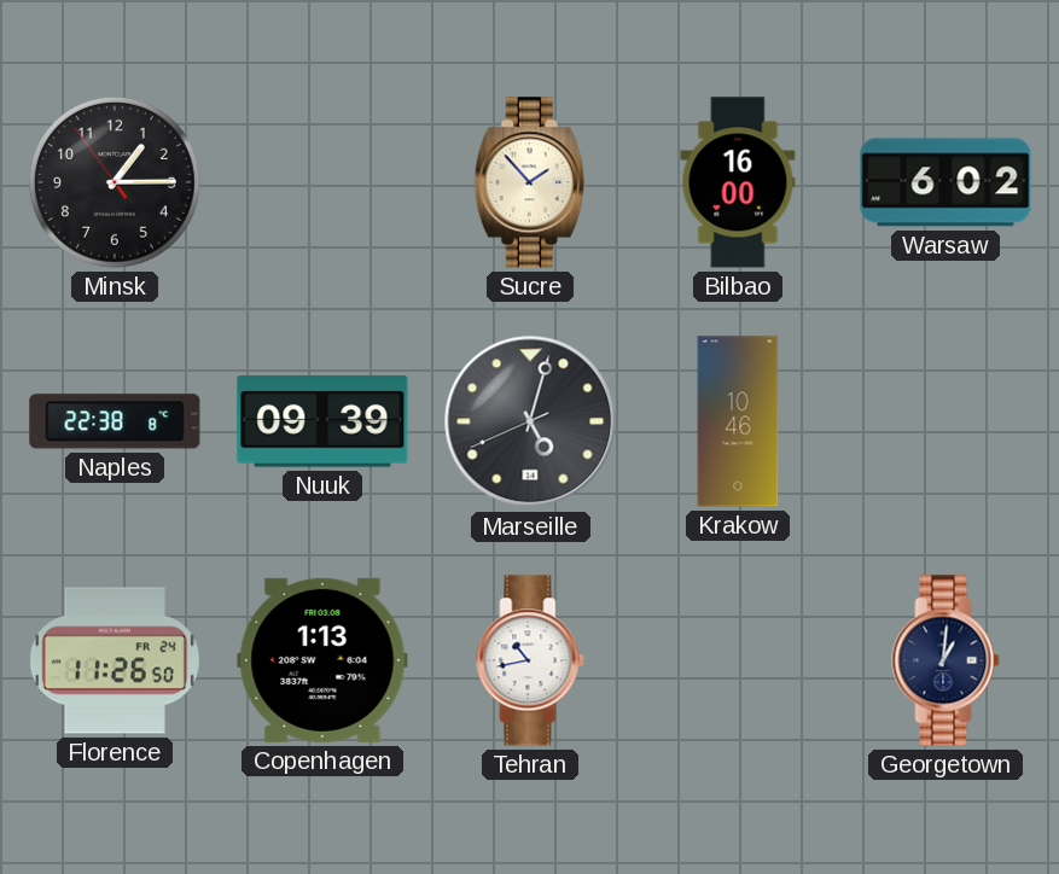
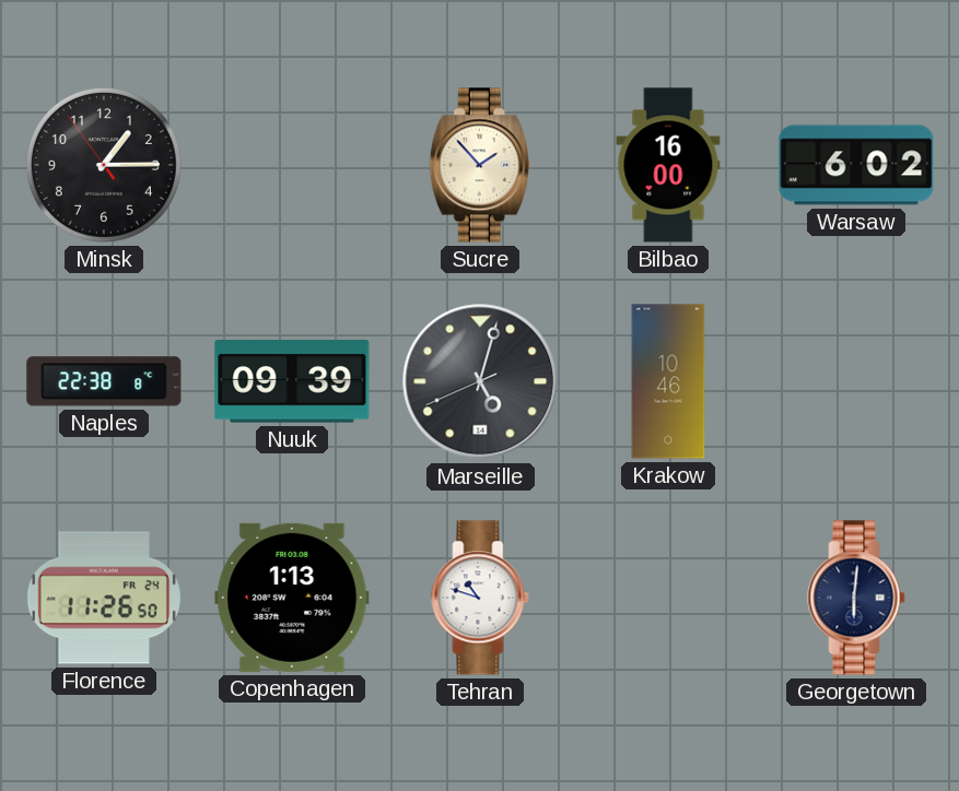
Tehran: 10:43 -> 10:48 (480, 598)
Georgetown: 1:01 -> 6:01 (856, 598)
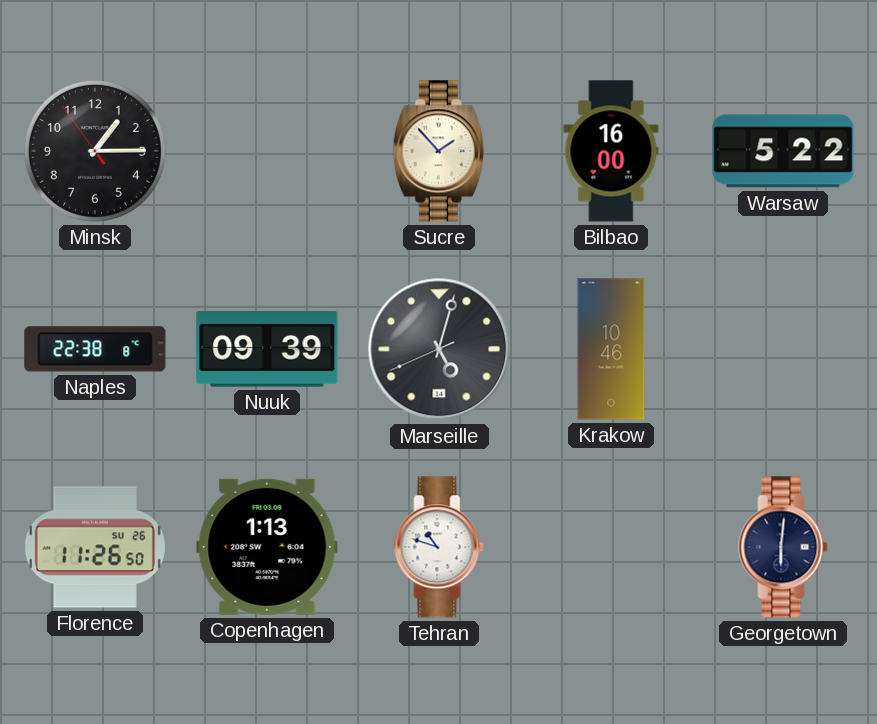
Warsaw: 6:02 -> 5:22 (783, 151)
Florence date: FR 24 -> SU 26 (95, 547)
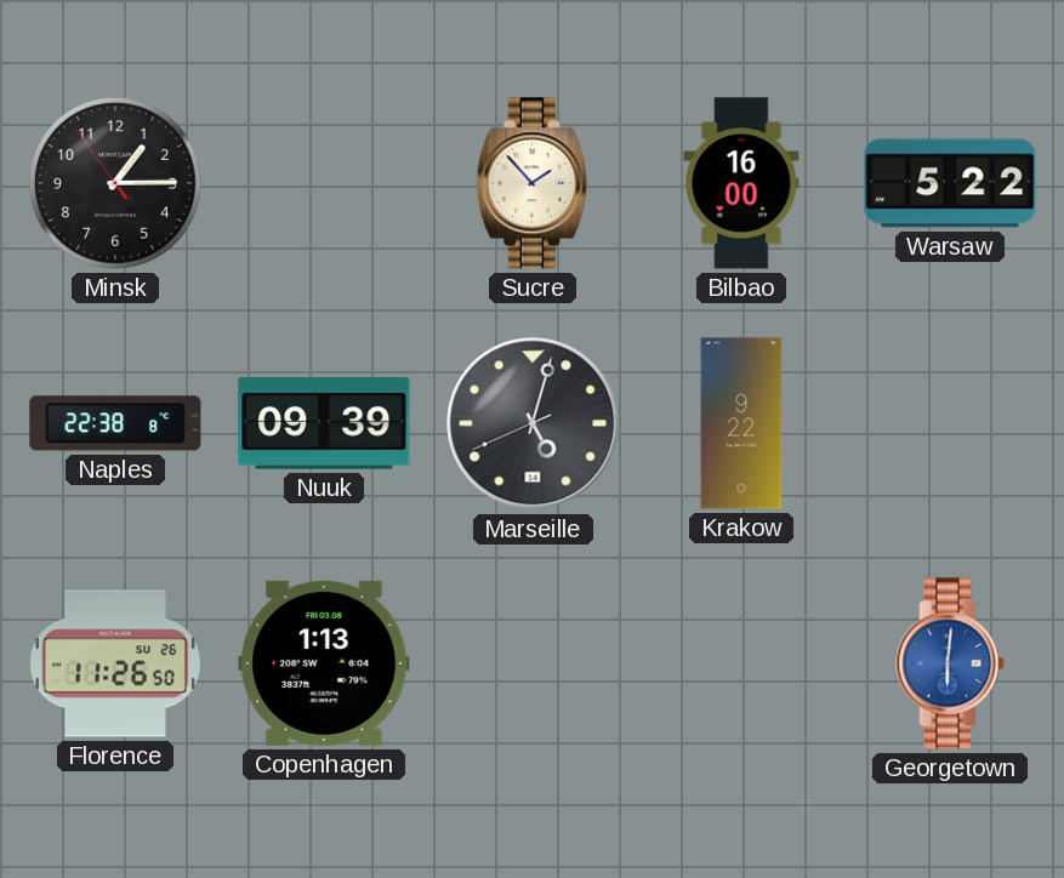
Krakow: 10:46 -> 9:22 (741, 423)
Tehran: 10:48 -> none (439, 547)
Georgetown dial: navy -> blue (950, 663)
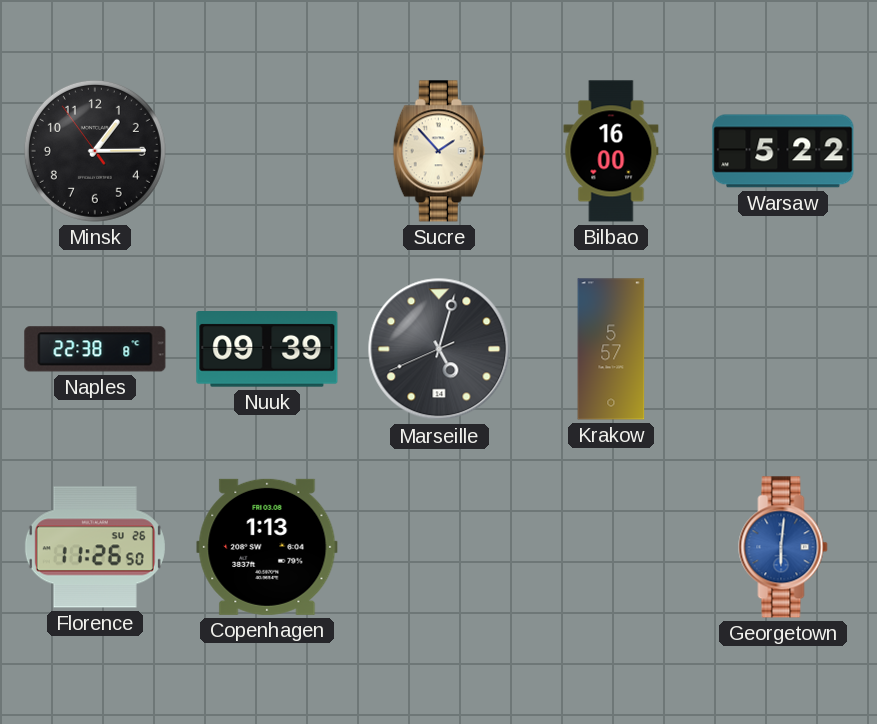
Krakow: 9:22 -> 5:57 (611, 349)
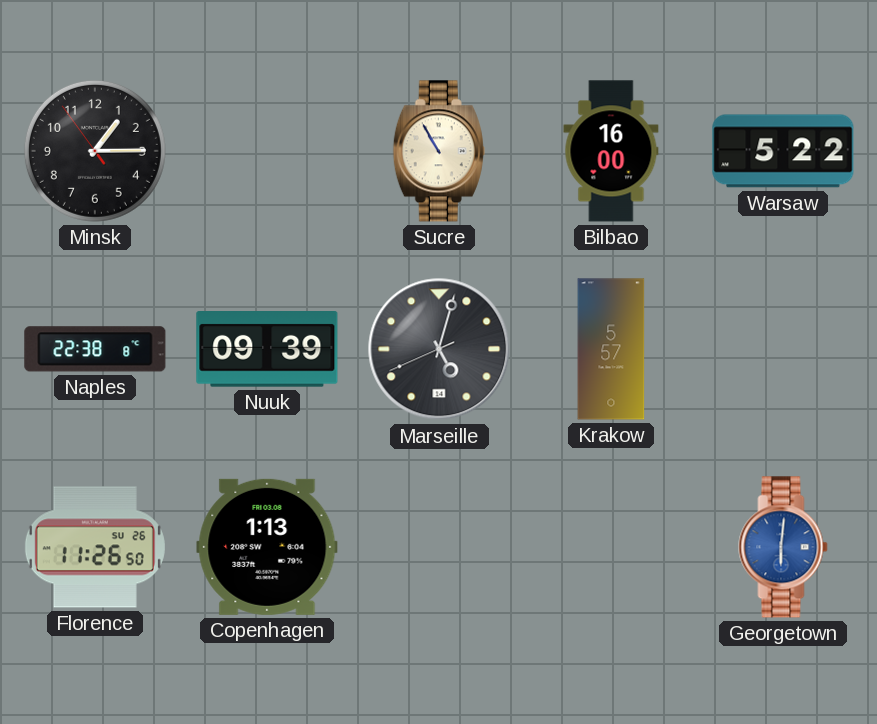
Sucre: 1:53 -> 10:55 (439, 151)
